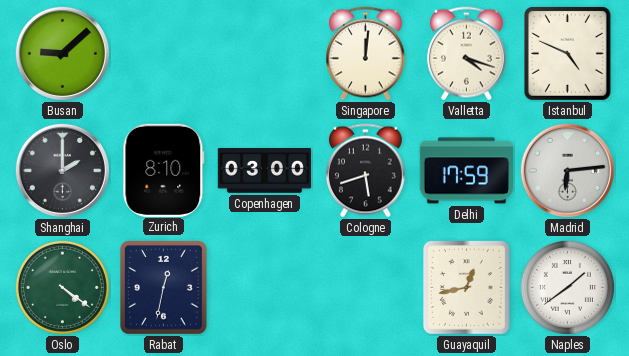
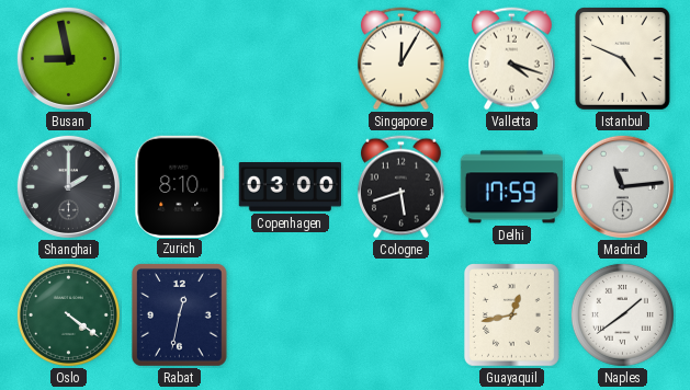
Busan: 9:08 -> 8:58 (68, 58)
Singapore: 12:01 -> 12:05 (400, 59)
Madrid: 6:14 -> 11:14 (622, 186)
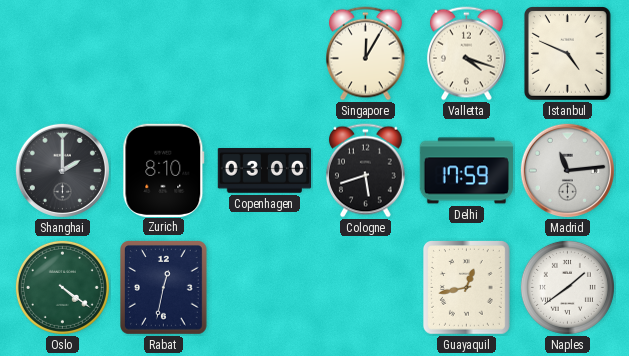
Busan: 8:58 -> none (68, 58)
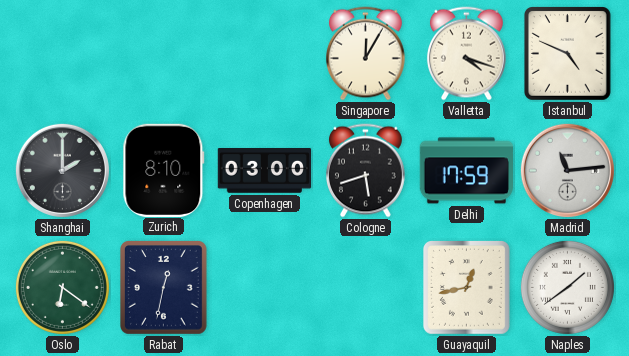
Oslo: 4:21 -> 6:21 (62, 287)
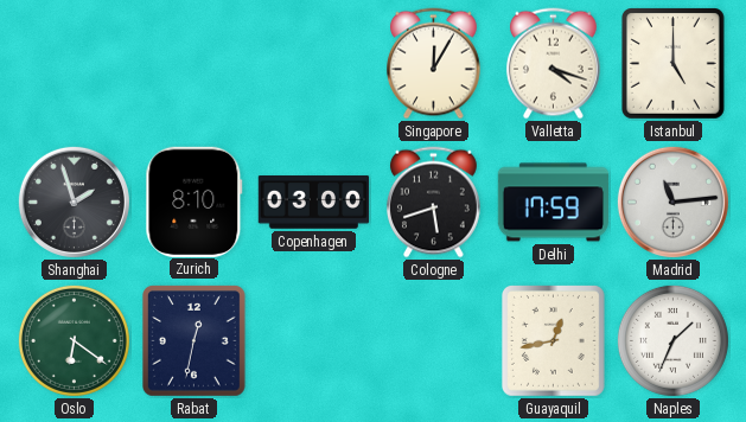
Istanbul: 4:49 -> 5:00 (674, 64)
Shanghai: 2:00 -> 1:57 (74, 202)
Naples: 1:39 -> 1:34 (672, 340)
